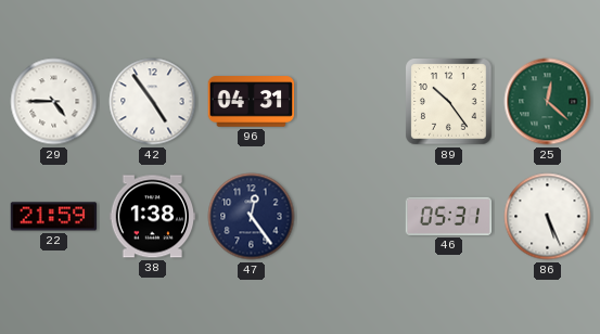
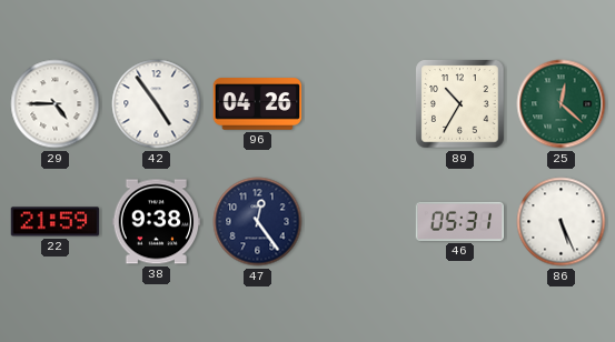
96: 04:31 -> 04:26 (258, 104)
89: 10:24 -> 10:35 (460, 104)
38: 1:38 -> 9:38 (157, 222)
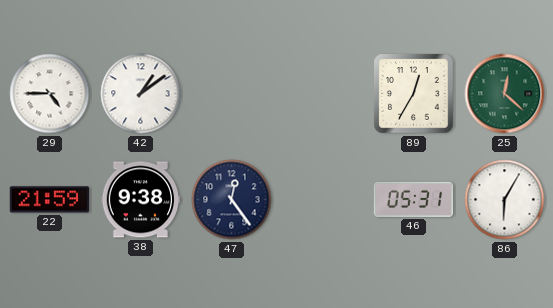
42: 4:54 -> 1:09 (141, 94)
96: 04:26 -> none (258, 104)
89: 10:35 -> 12:35 (414, 94)
86: 5:26 -> 6:05 (505, 200)
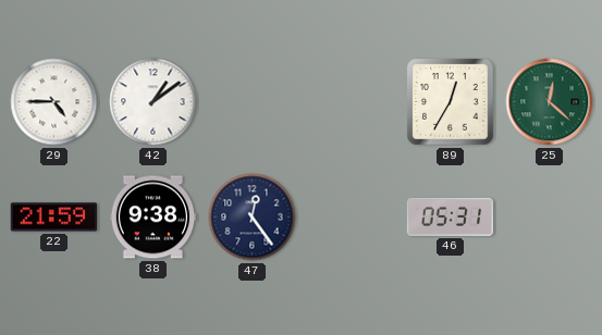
86: 6:05 -> none (505, 200)
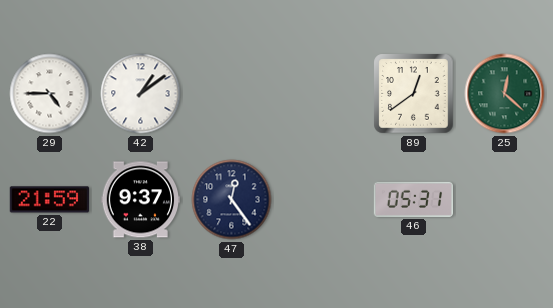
89: 12:35 -> 12:39 (414, 94)
38: 9:38 -> 9:37 (141, 200)
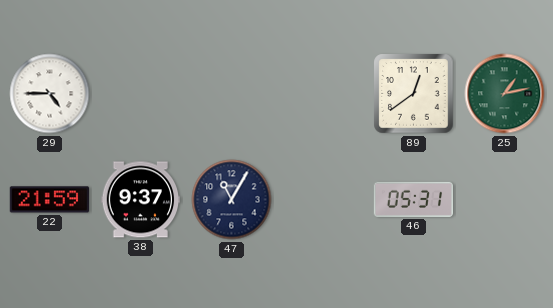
42: 1:09 -> none (141, 94)
25: 12:22 -> 1:13 (505, 94)
47: 12:24 -> 11:05 (232, 200)
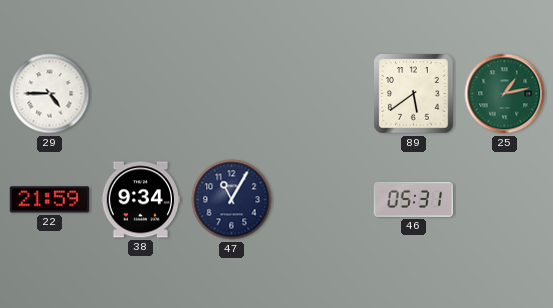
89: 12:39 -> 5:39 (414, 94)
38: 9:37 -> 9:34 (141, 200)
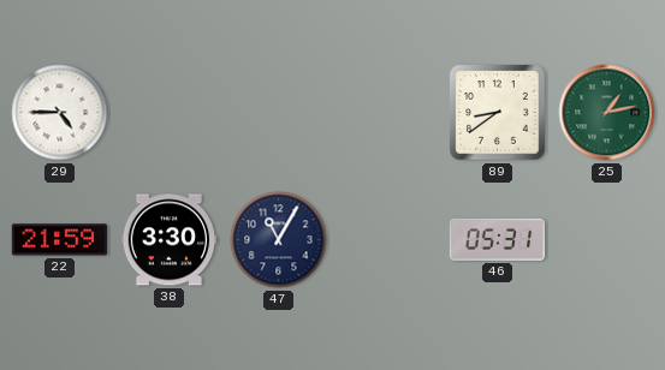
89: 5:39 -> 8:39 (498, 113)
38: 9:34 -> 3:30 (170, 240)
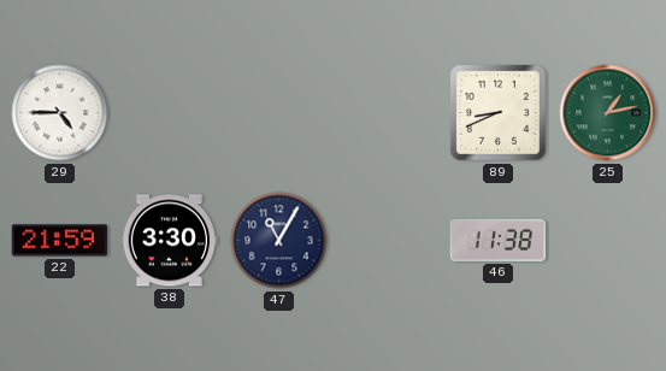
89: 8:39 -> 8:41 (499, 113)
46: 05:31 -> 11:38 (499, 240)
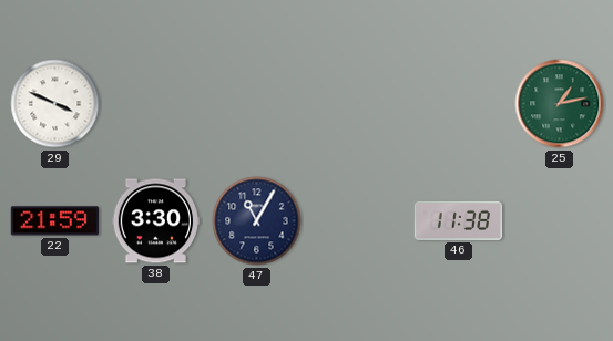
29: 4:45 -> 3:49 (55, 104)
89: 8:41 -> none (499, 113)
